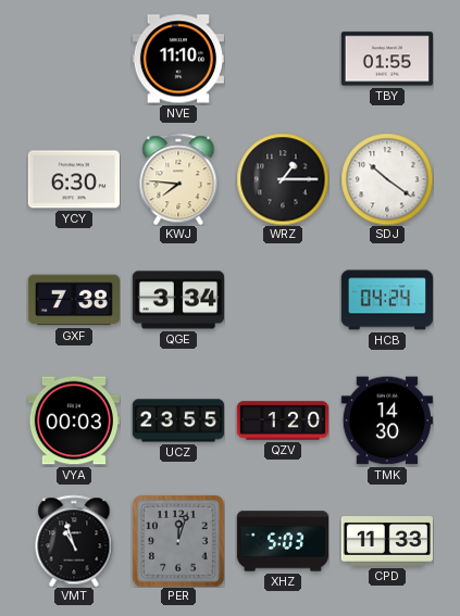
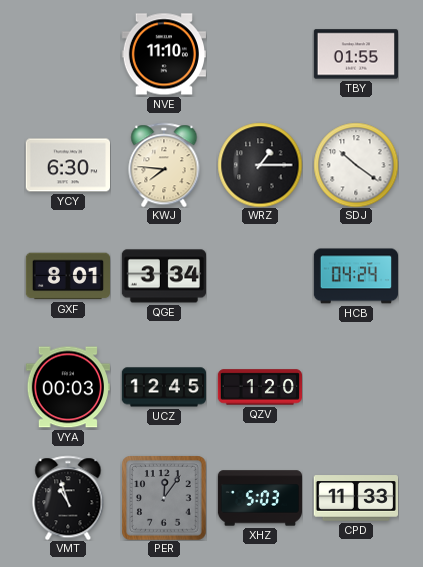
GXF: 7:38 -> 8:01 (67, 276)
UCZ: 23:55 -> 12:45 (163, 387)
TMK: 14:30 -> none (387, 420)
PER: 12:03 -> 12:06 (164, 498)
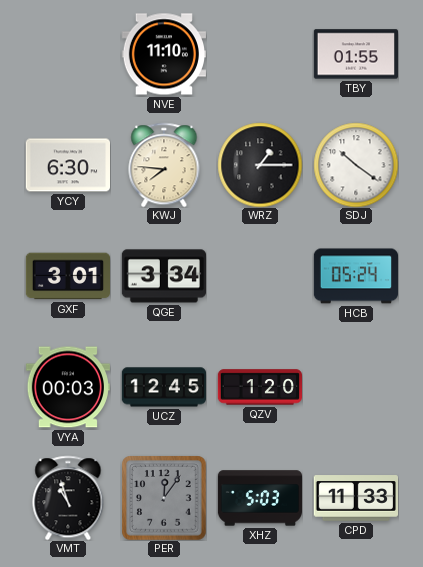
GXF: 8:01 -> 3:01 (67, 276)
HCB: 04:24 -> 05:24 (355, 276)
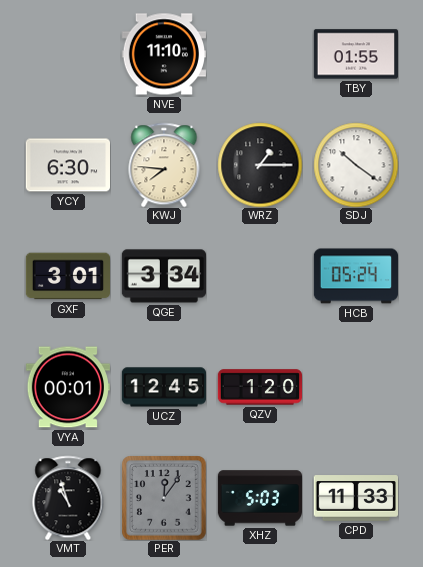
VYA: 00:03 -> 00:01 (68, 387)
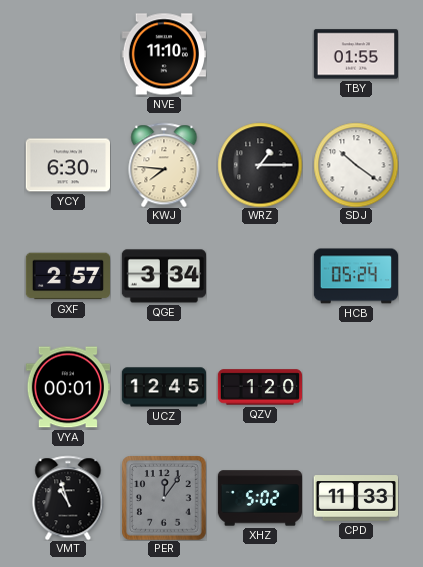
GXF: 3:01 -> 2:57 (67, 276)
XHZ: 5:03 -> 5:02 (259, 498)
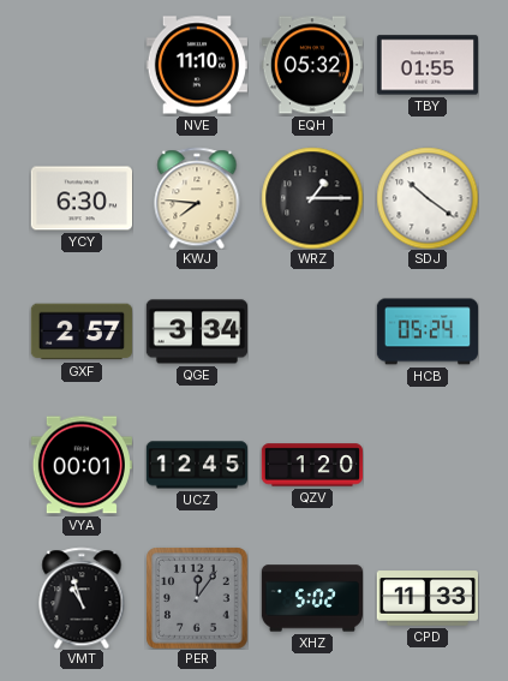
EQH: none -> 05:32 (311, 65)
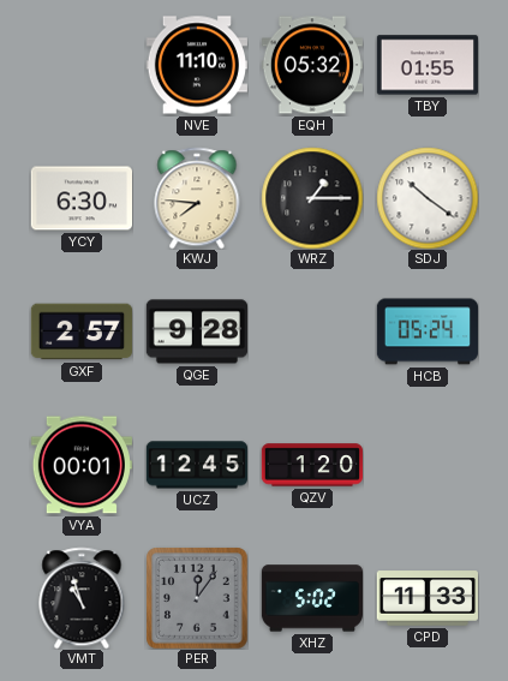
QGE: 3:34 -> 9:28 (196, 331)
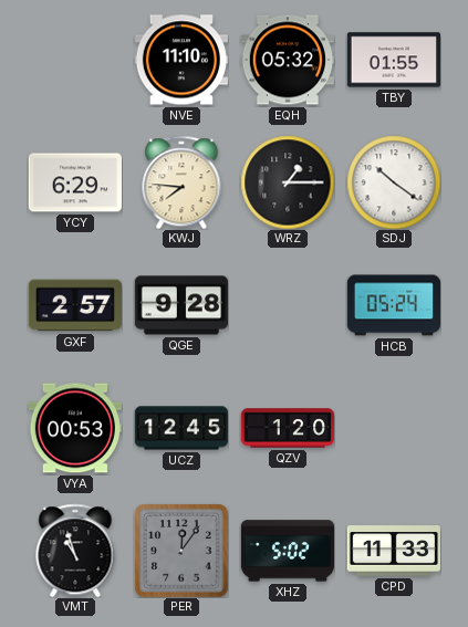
YCY: 6:30 -> 6:29 (74, 182)
VYA: 00:01 -> 00:53 (75, 428)
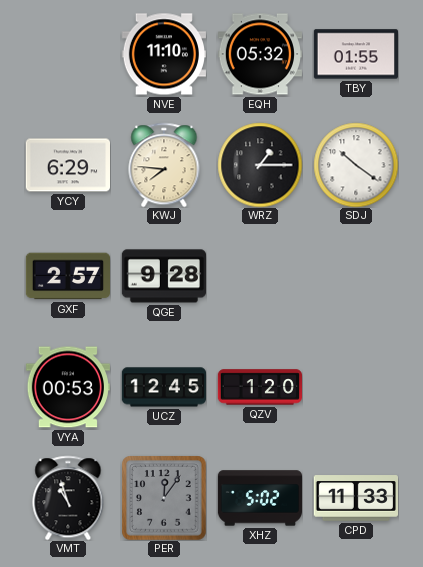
HCB: 05:24 -> none (393, 305)
